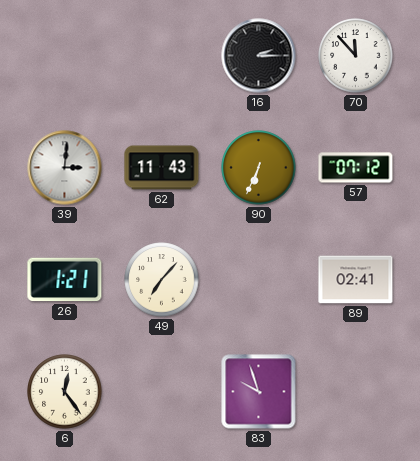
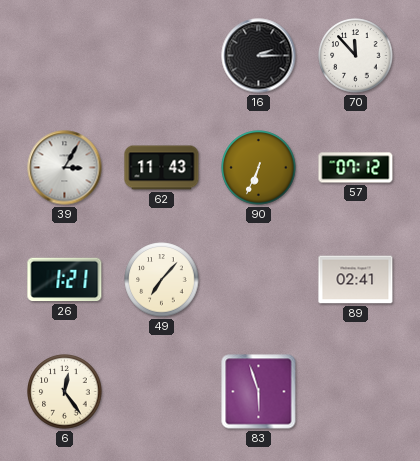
39: 3:01 -> 3:05 (65, 168)
83: 9:57 -> 5:57 (259, 392)
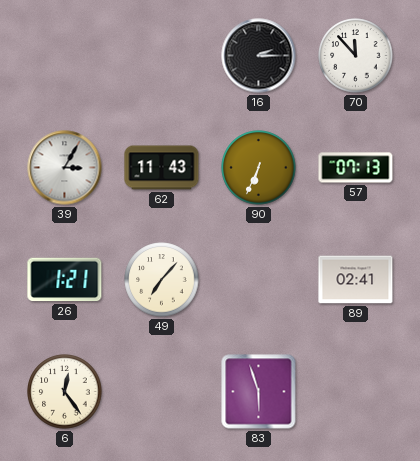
57: 07:12 -> 07:13 (356, 168)
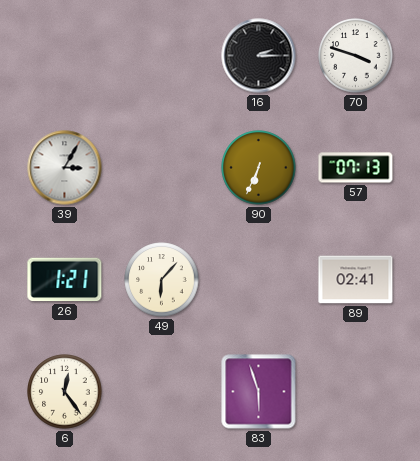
70: 11:53 -> 3:48 (356, 56)
62: 11:43 -> none (162, 168)
49: 7:07 -> 6:07 (162, 280)
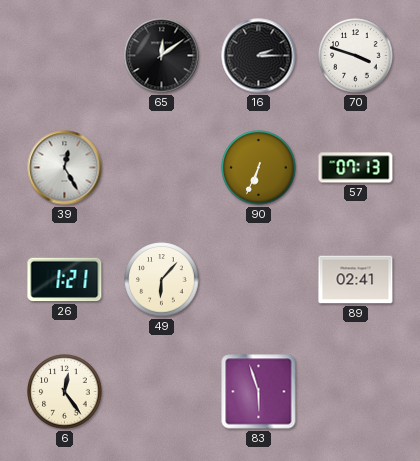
65: none -> 12:09 (162, 56)
39: 3:05 -> 12:25 (65, 168)
